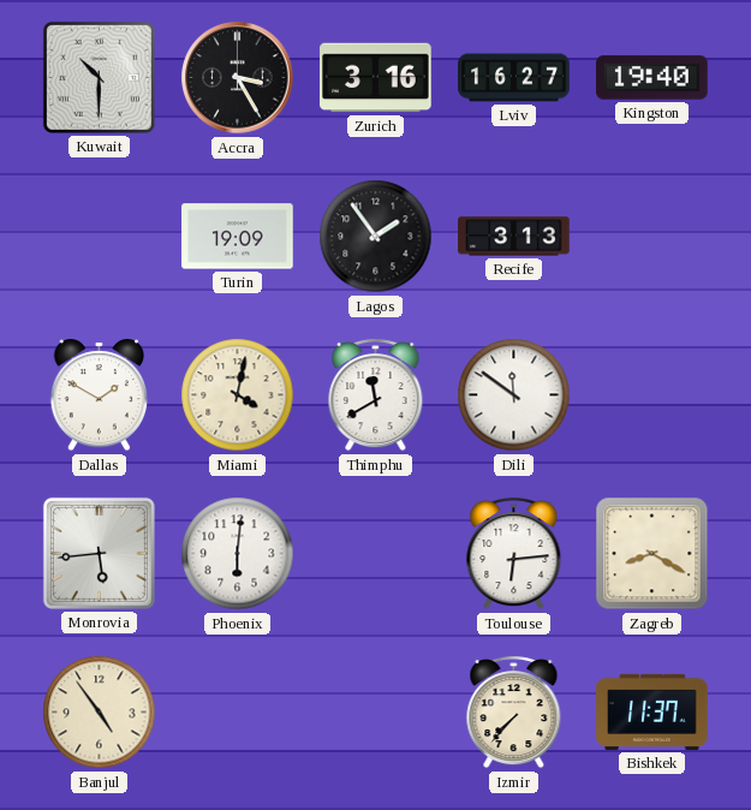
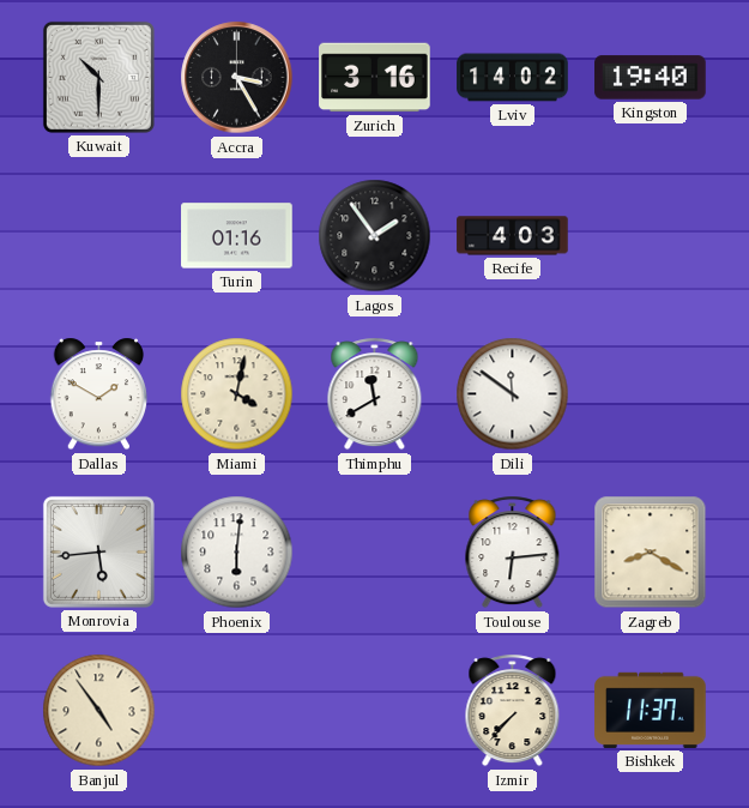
Lviv: 16:27 -> 14:02 (513, 78)
Turin: 19:09 -> 01:16 (237, 236)
Recife: 3:13 -> 4:03 (513, 236)
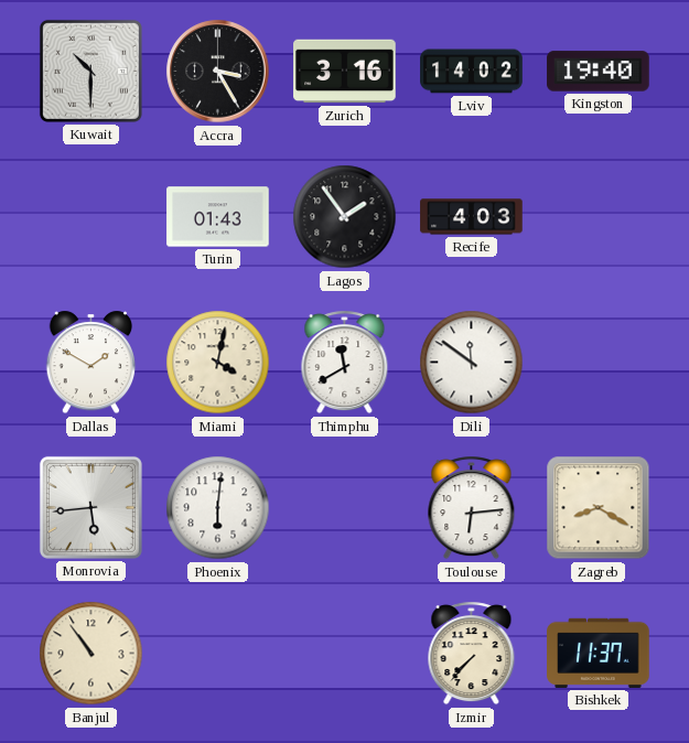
Turin: 01:16 -> 01:43 (218, 217)
Banjul: 4:54 -> 10:54 (91, 654)
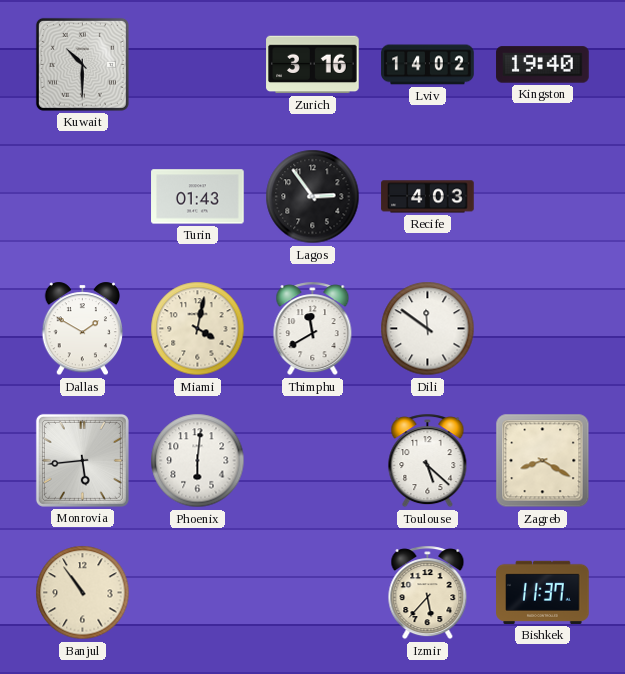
Accra: 3:25 -> none (218, 72)
Lagos: 1:54 -> 2:54 (313, 197)
Toulouse: 6:14 -> 5:22 (428, 461)
Izmir: 7:37 -> 5:37 (428, 593)
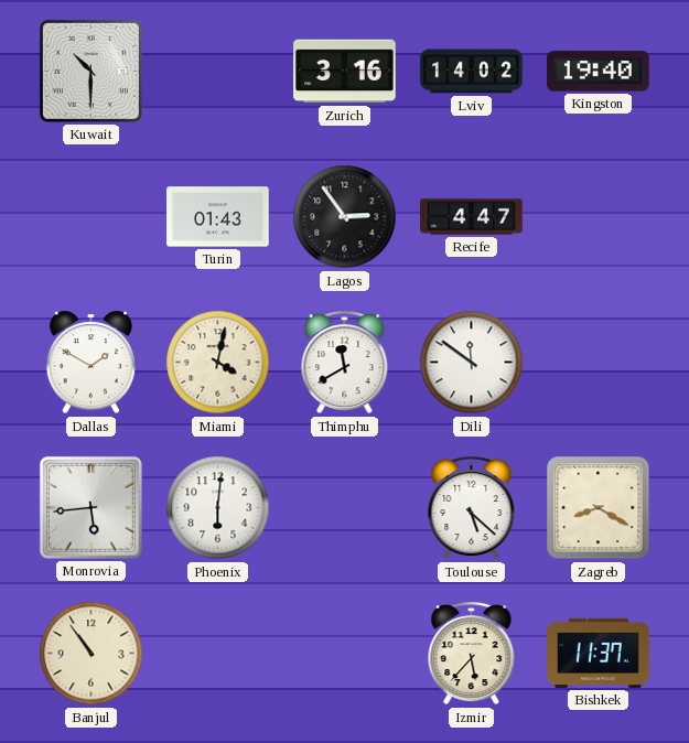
Recife: 4:03 -> 4:47 (472, 217)
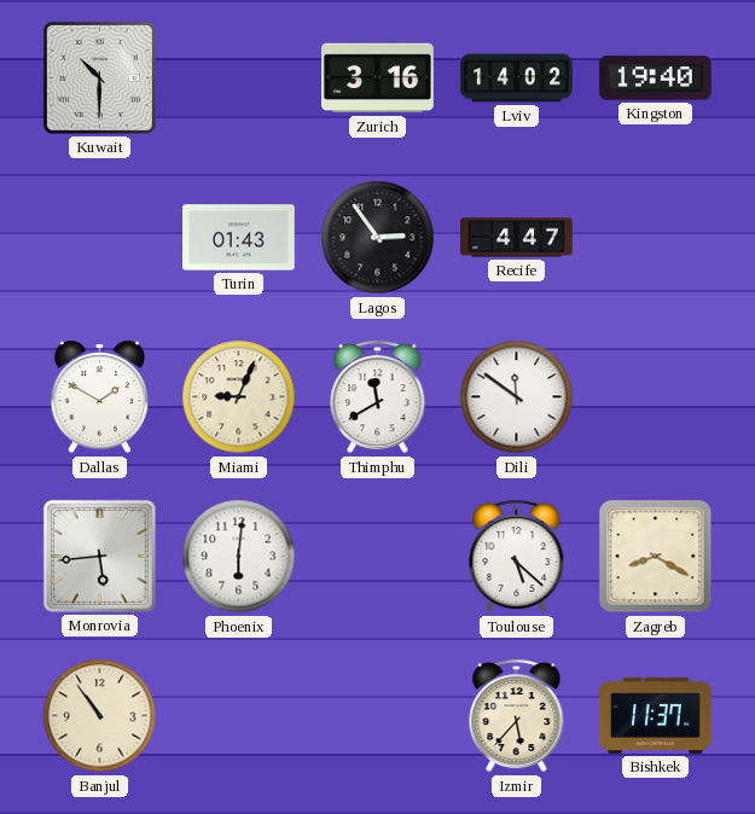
Miami: 4:02 -> 9:04 (239, 397)
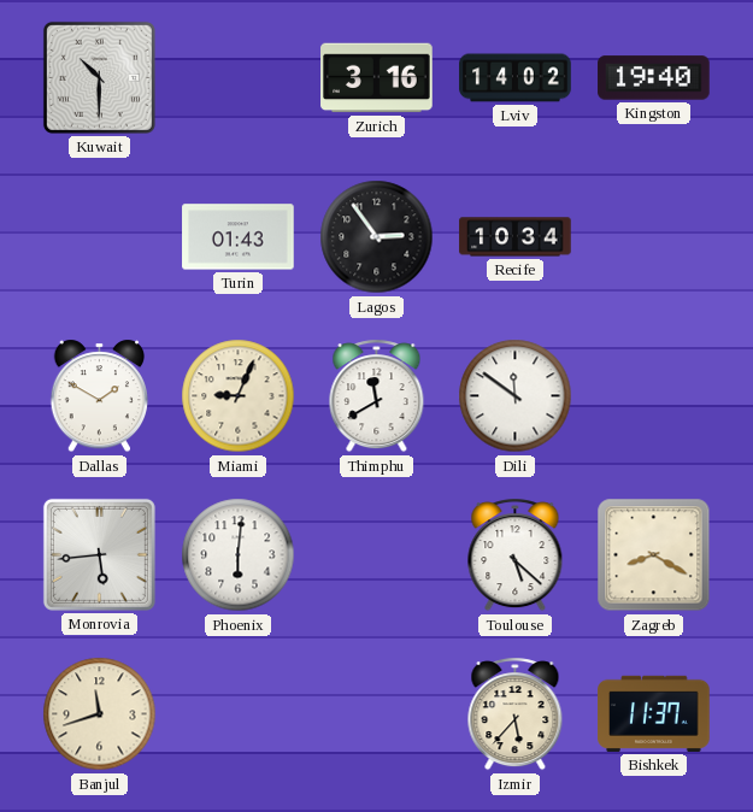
Recife: 4:47 -> 10:34 (516, 237)
Banjul: 10:54 -> 11:42 (100, 714)
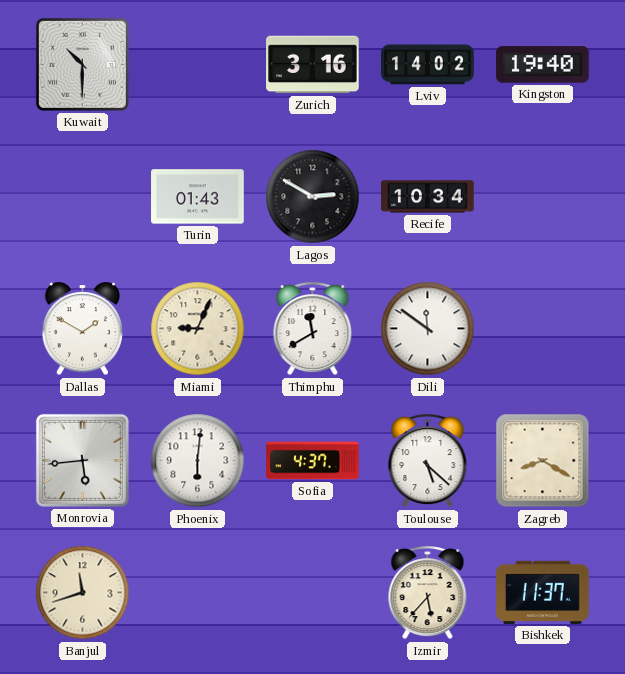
Lagos: 2:54 -> 2:50 (313, 197)
Sofia: none -> 4:37 (313, 461)
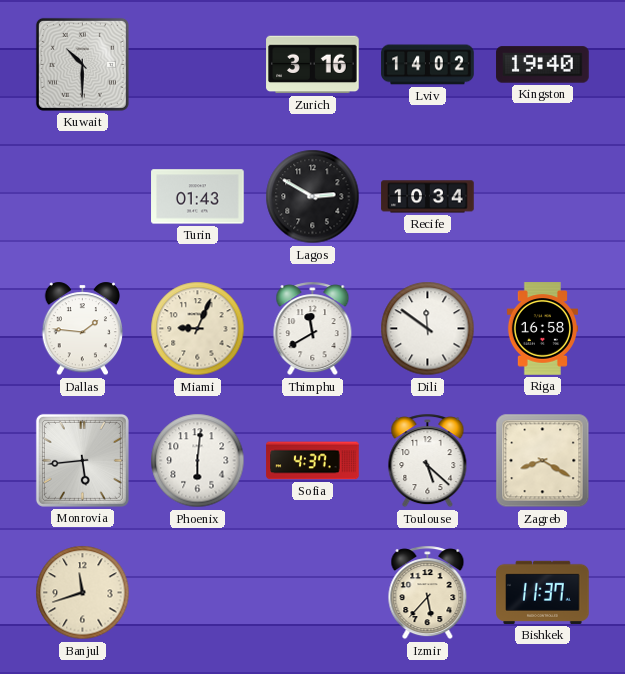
Dallas: 1:50 -> 1:46 (82, 329)
Riga: none -> 16:58 (542, 329)
